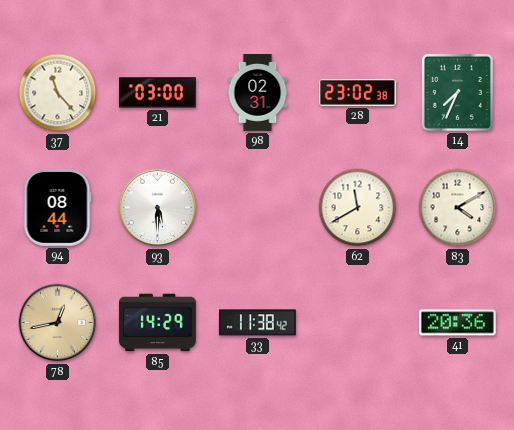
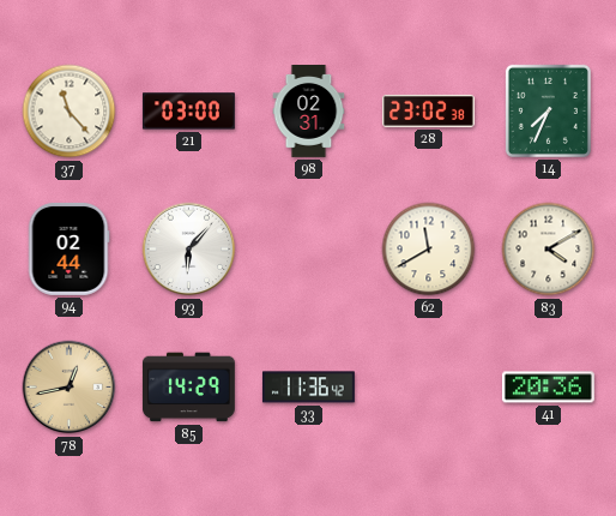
94: 08:44 -> 02:44 (68, 248)
93: 5:30 -> 6:07 (189, 250)
33: 11:38 -> 11:36 (308, 388)
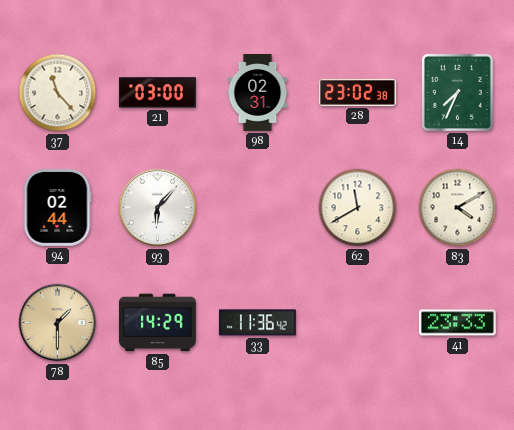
78: 12:43 -> 1:30 (58, 323)
41: 20:36 -> 23:33 (457, 323)
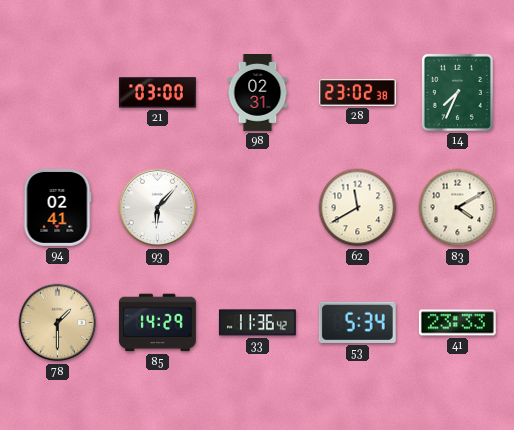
37: 11:23 -> none (58, 93)
94: 02:44 -> 02:41 (57, 207)
53: none -> 5:34 (357, 322)
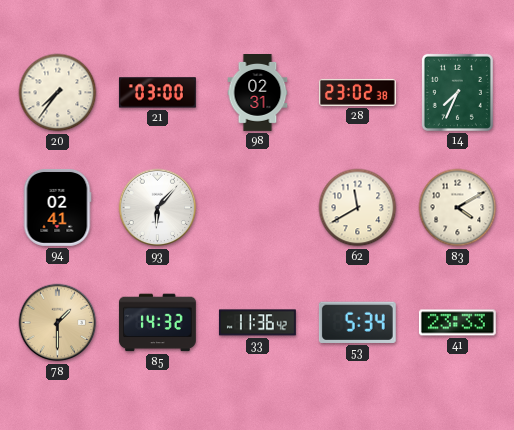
20: none -> 7:36 (58, 93)
85: 14:29 -> 14:32 (157, 323)
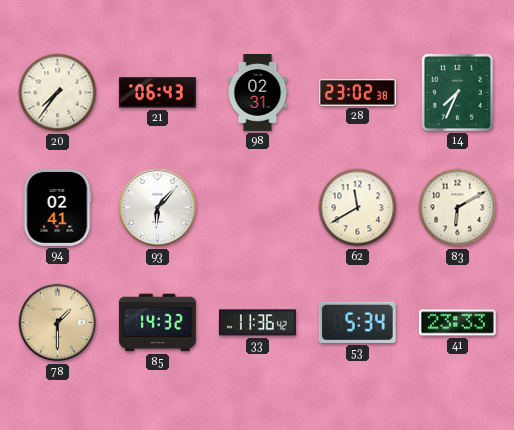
21: 03:00 -> 06:43 (157, 93)
83: 4:10 -> 6:10 (458, 208)
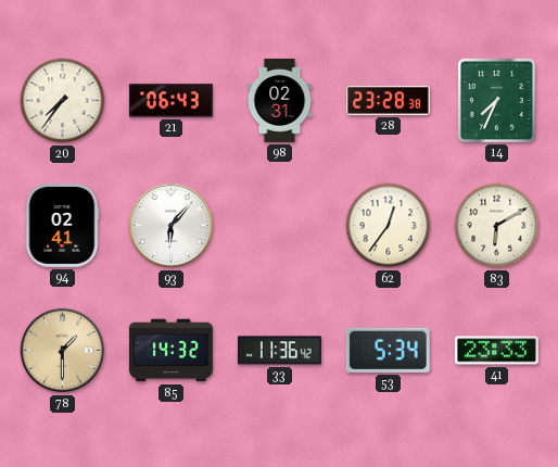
28: 23:02 -> 23:28 (388, 100)
62: 11:40 -> 12:36 (389, 226)
